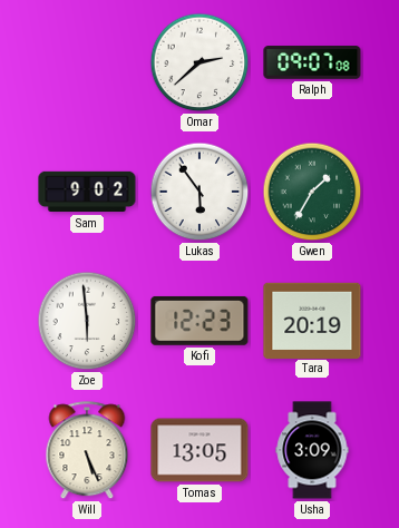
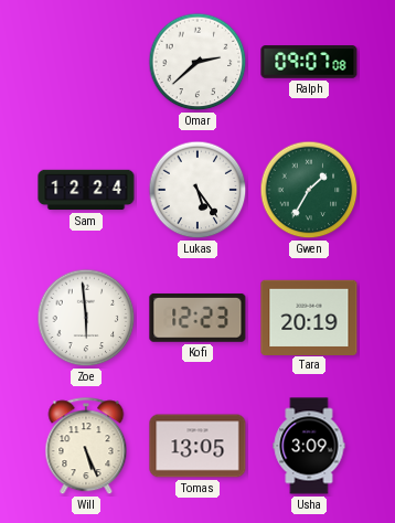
Sam: 9:02 -> 12:24 (86, 190)
Lukas: 5:54 -> 5:24 (197, 190)
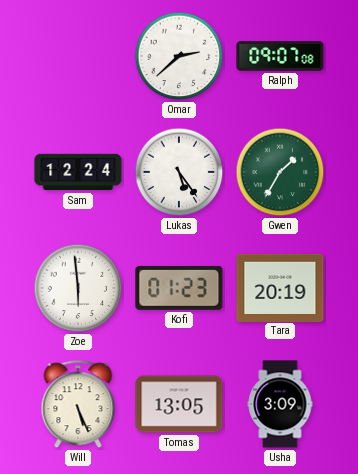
Kofi: 12:23 -> 01:23 (179, 288)
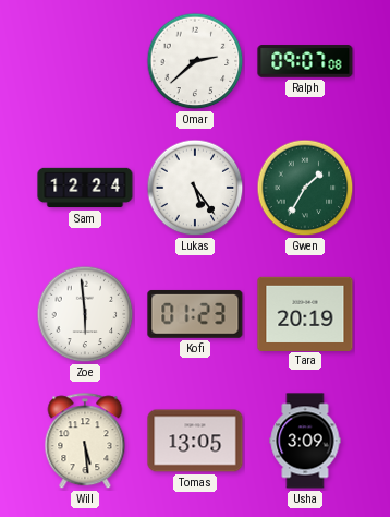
Will: 5:26 -> 5:29 (85, 442)
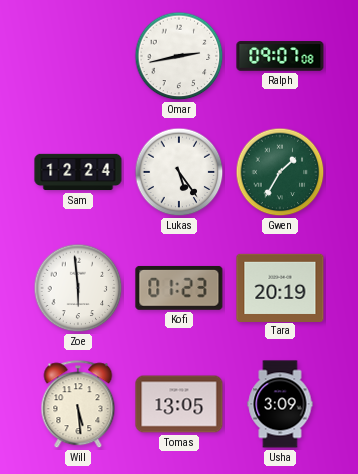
Omar: 2:38 -> 2:43 (179, 56)
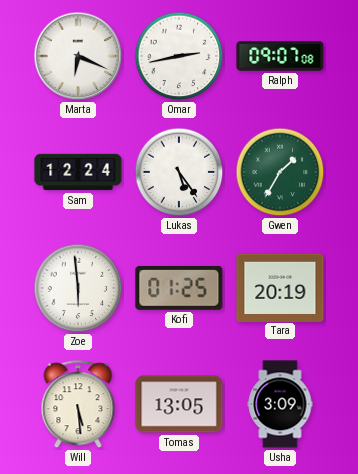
Marta: none -> 6:19 (78, 56)
Kofi: 01:23 -> 01:25 (179, 288)
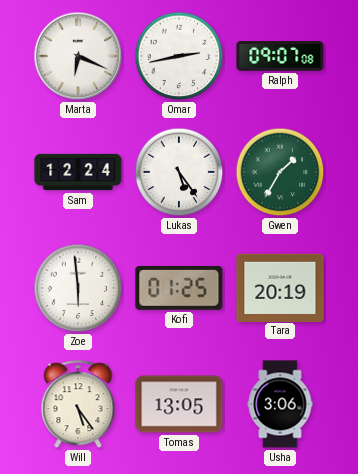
Will: 5:29 -> 5:24 (78, 405)
Usha: 3:09 -> 3:06 (280, 404)
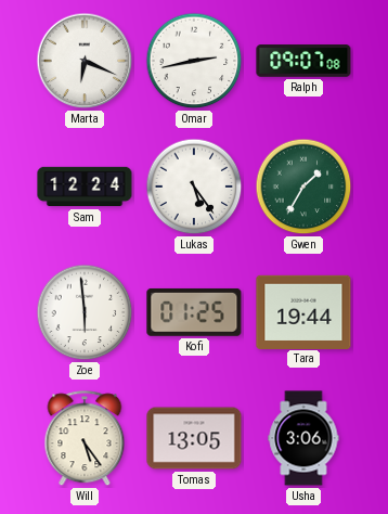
Tara: 20:19 -> 19:44 (303, 311)
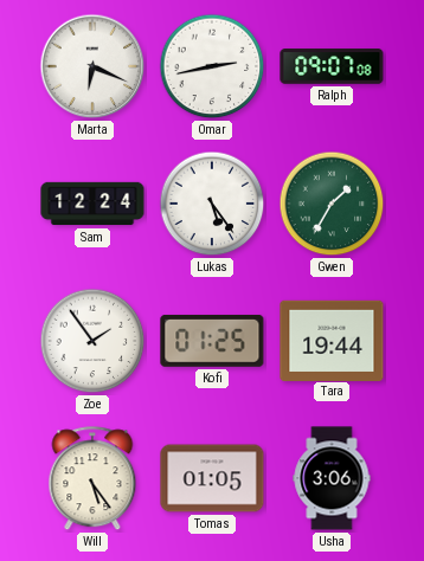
Zoe: 5:59 -> 1:54 (92, 341)
Tomas: 13:05 -> 01:05 (212, 478)
